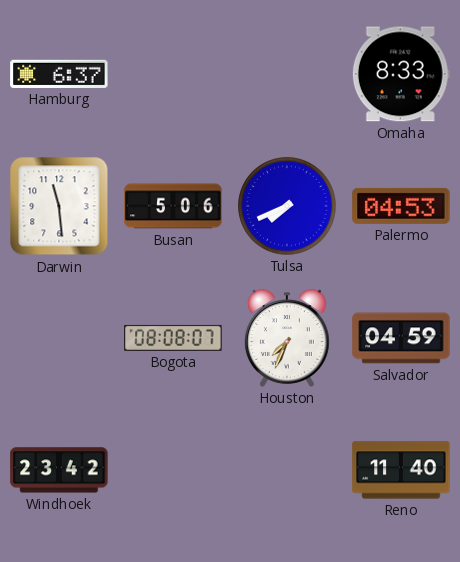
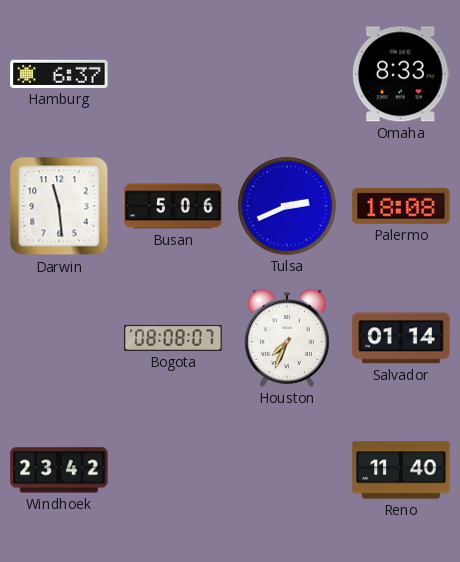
Tulsa: 7:41 -> 2:41 (287, 206)
Palermo: 04:53 -> 18:08 (401, 206)
Salvador: 04:59 -> 01:14 (401, 338)
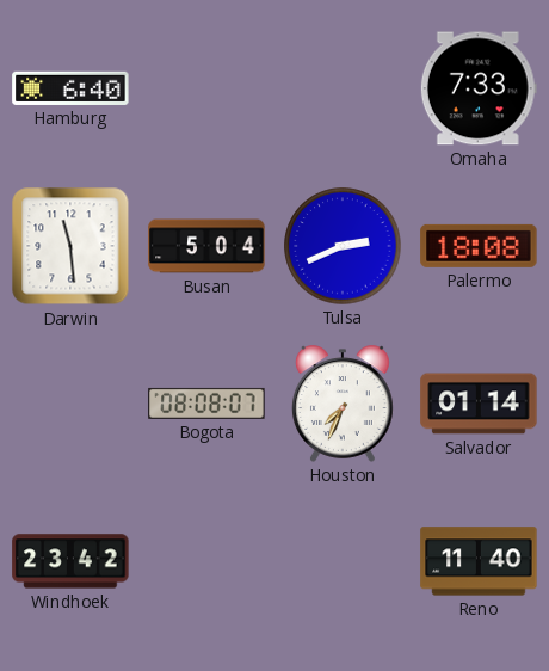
Hamburg: 6:37 -> 6:40 (70, 88)
Omaha: 8:33 -> 7:33 (479, 88)
Busan: 5:06 -> 5:04 (206, 246)
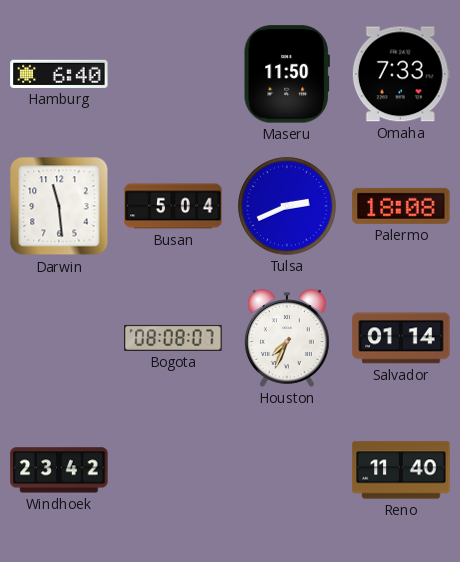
Maseru: none -> 11:50 (287, 74)
